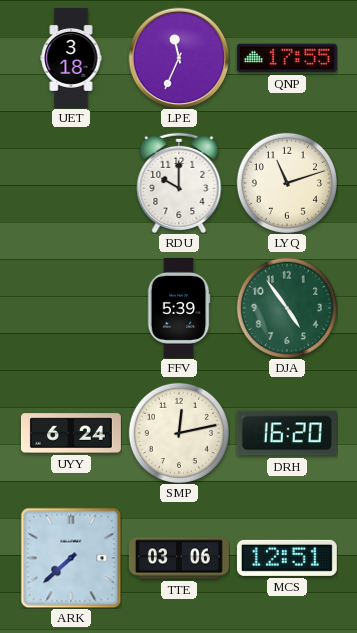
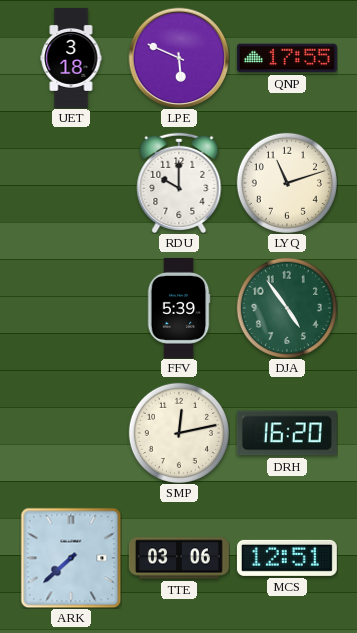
LPE: 11:34 -> 5:49 (179, 58)
UYY: 6:24 -> none (71, 433)
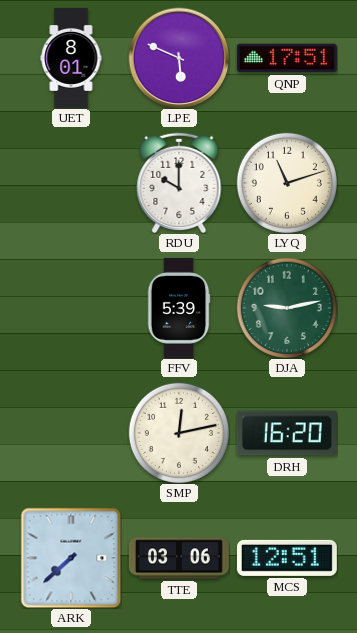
UET: 3:18 -> 8:01 (71, 58)
QNP: 17:55 -> 17:51 (287, 58)
DJA: 4:54 -> 9:13 (287, 308)
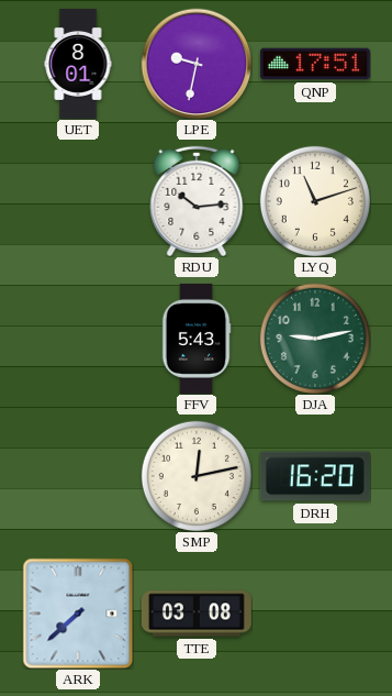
LPE: 5:49 -> 9:32 (197, 64)
RDU: 10:00 -> 10:14 (197, 200)
FFV: 5:39 -> 5:43 (197, 339)
TTE: 03:06 -> 03:08 (197, 614)
MCS: 12:51 -> none (287, 558)
